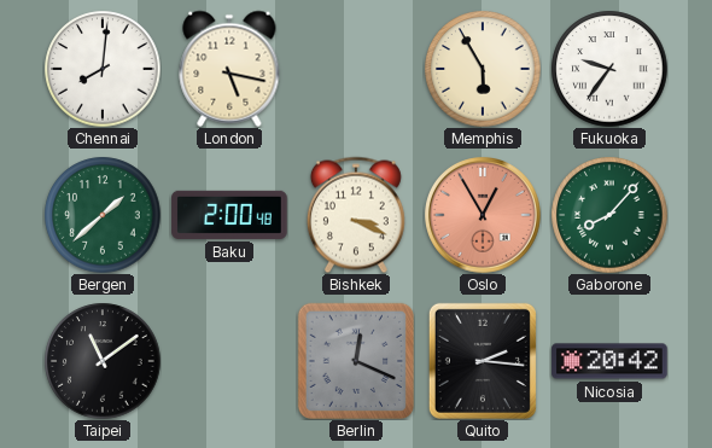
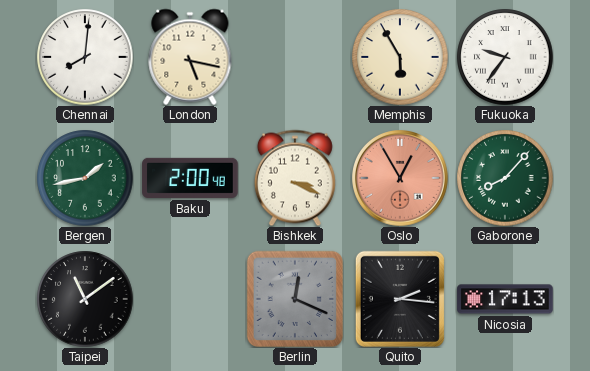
Bergen: 1:38 -> 1:43 (85, 178)
Nicosia: 20:42 -> 17:13 (505, 299)
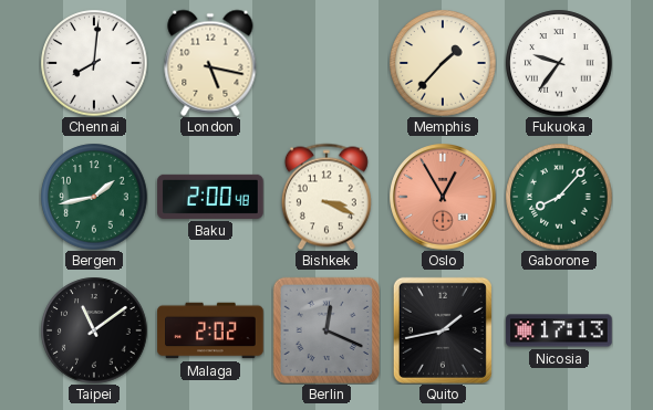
Memphis: 5:55 -> 1:37 (443, 63)
Malaga: none -> 2:02 (210, 330)
Quito: 2:16 -> 1:43 (443, 330)
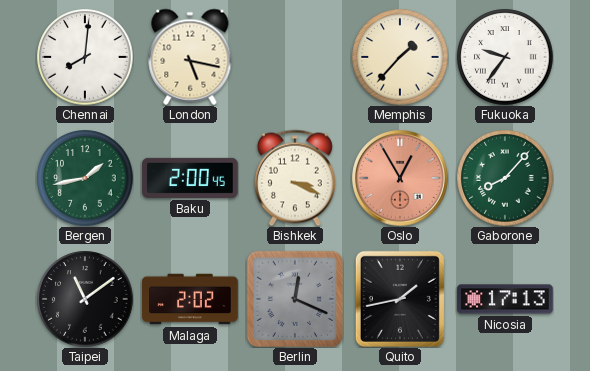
Baku: 2:00:48 -> 2:00:45 (190, 178)
